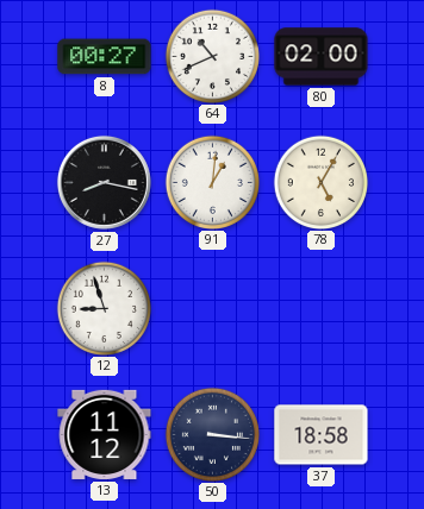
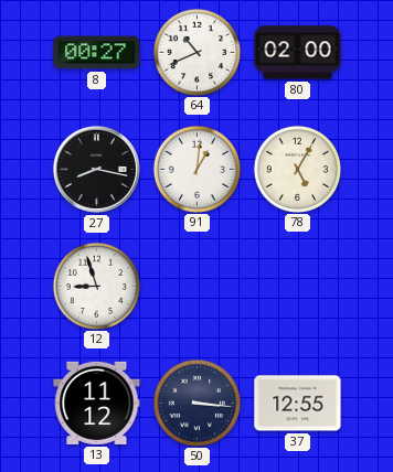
37: 18:58 -> 12:55 (298, 404)
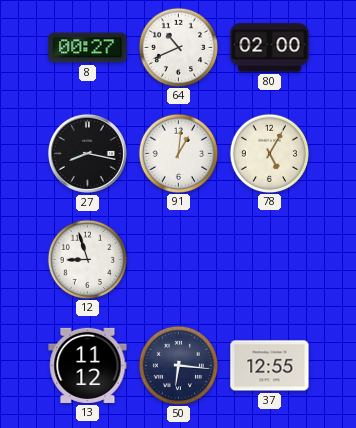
50: 3:16 -> 6:16 (178, 365)
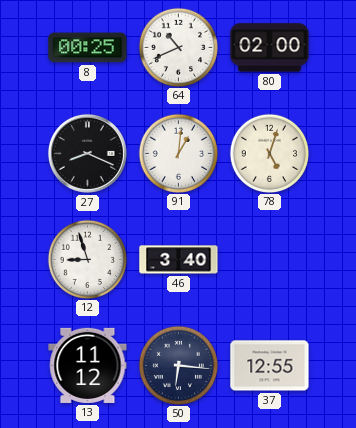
8: 00:27 -> 00:25 (88, 48)
27: 8:17 -> 8:19 (87, 153)
78: 5:05 -> 5:03 (269, 153)
46: none -> 3:40 (179, 260)
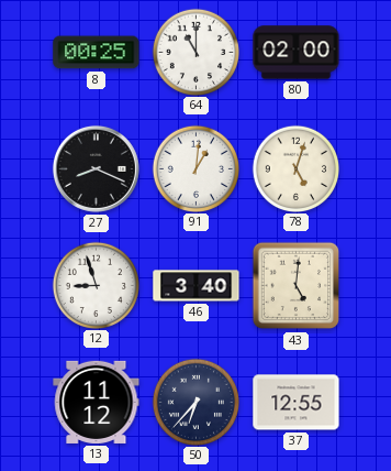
64: 10:41 -> 11:00 (195, 52)
43: none -> 5:01 (297, 286)
50: 6:16 -> 6:37 (195, 402)
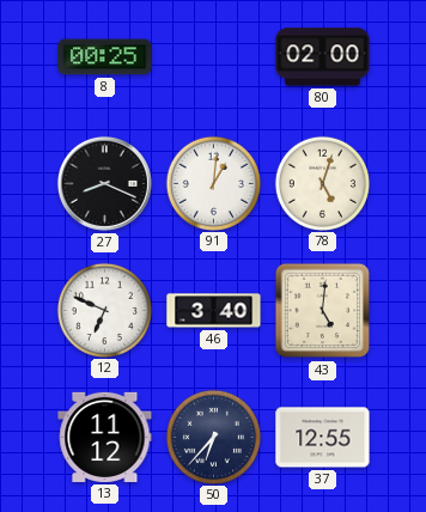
64: 11:00 -> none (195, 52)
12: 8:57 -> 6:49 (104, 310)
